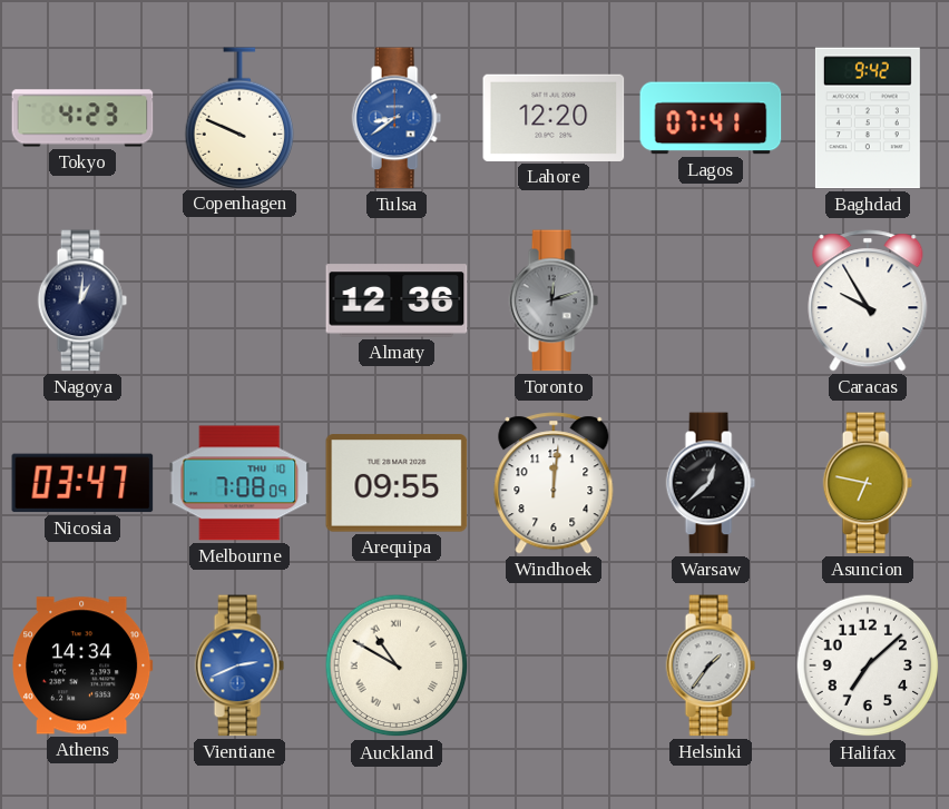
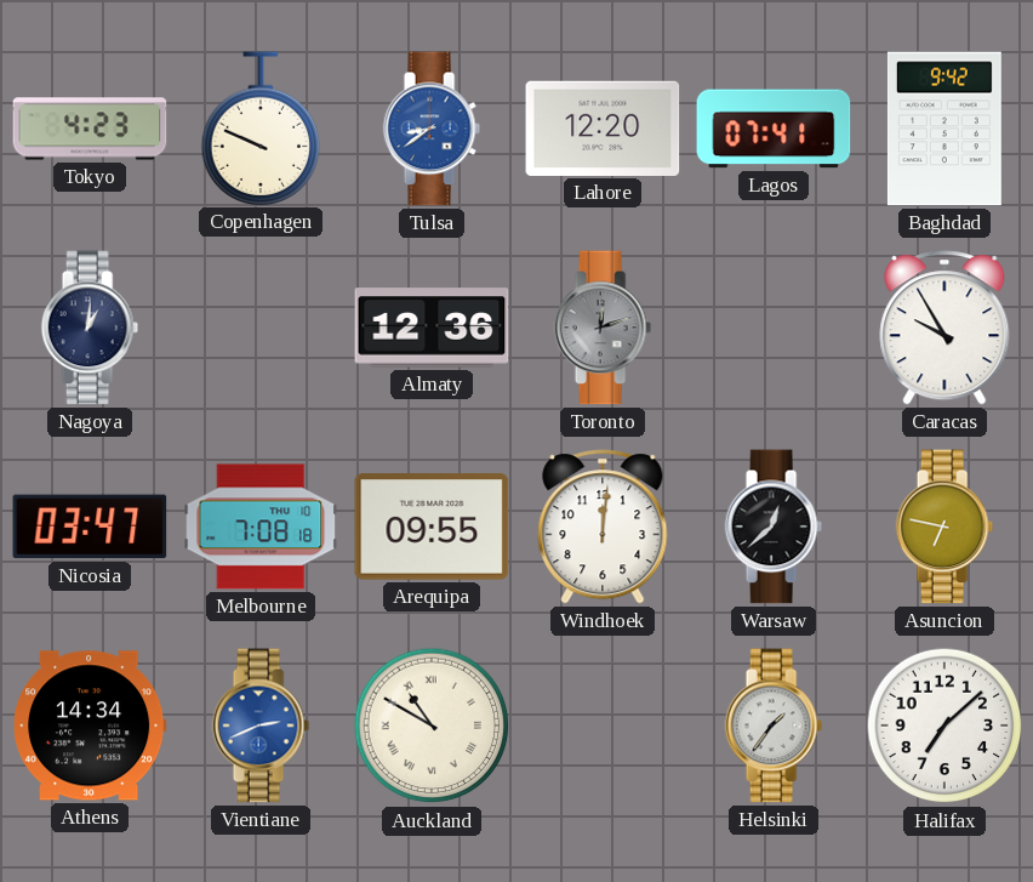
Melbourne: 7:08:09 -> 7:08:18 (261, 527)
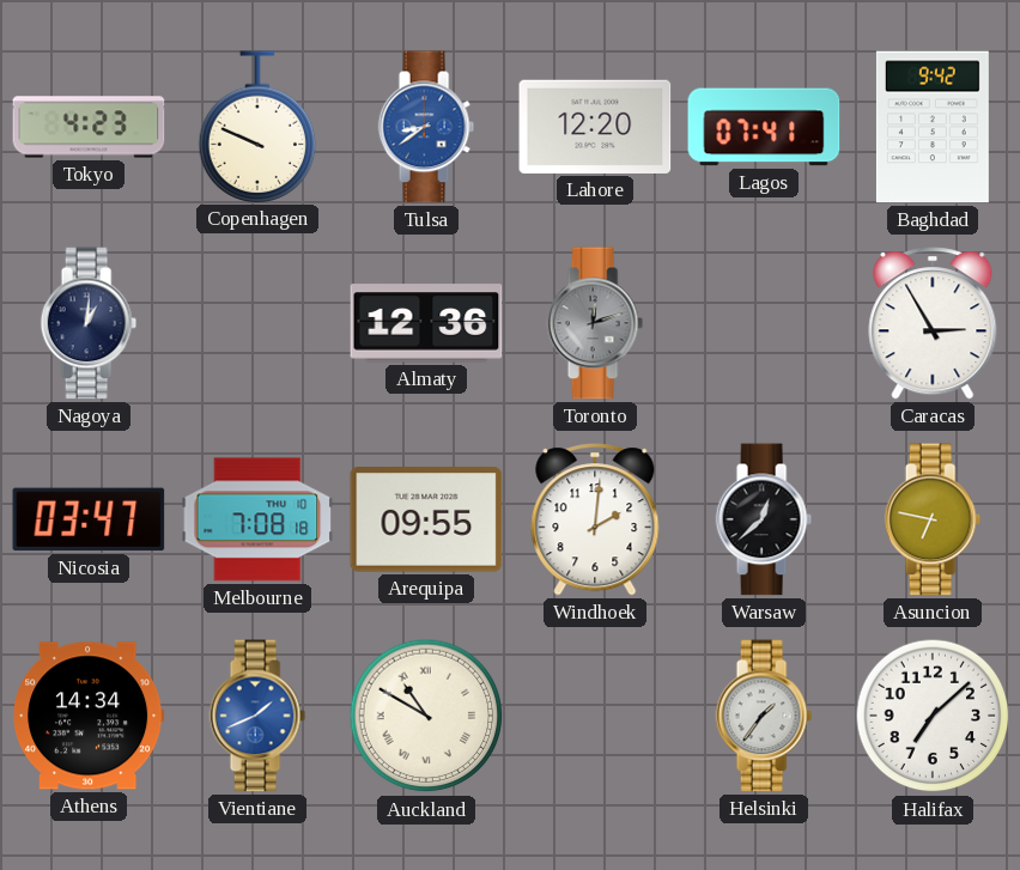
Caracas: 9:55 -> 2:55 (933, 323)
Windhoek: 12:01 -> 2:01 (595, 519)
Vientiane: 2:41 -> 1:41 (257, 716)
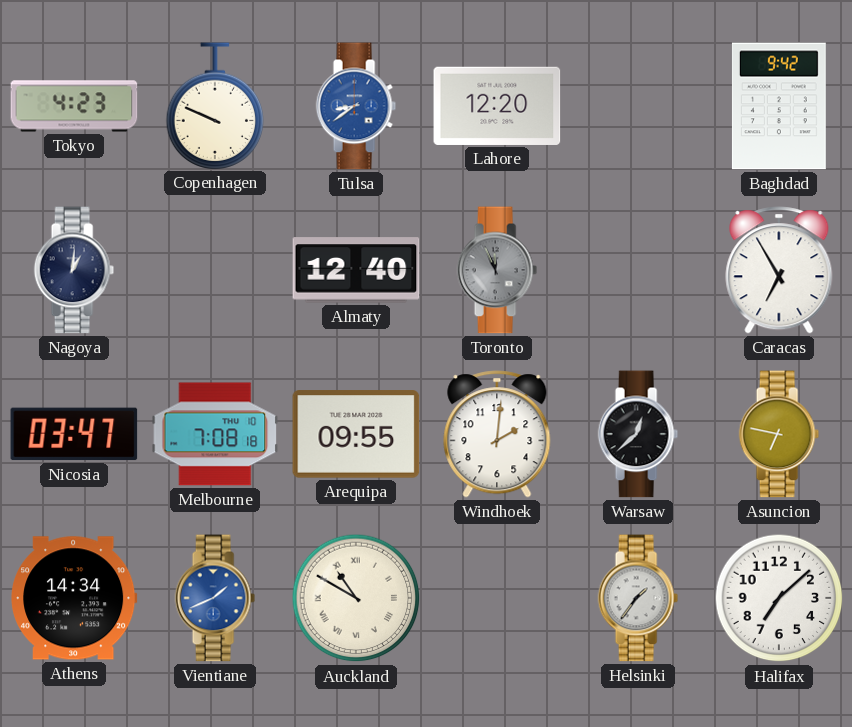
Lagos: 07:41 -> none (764, 127)
Almaty: 12:36 -> 12:40 (356, 270)
Toronto: 12:12 -> 11:56 (497, 270)
Caracas: 2:55 -> 6:55 (779, 270)
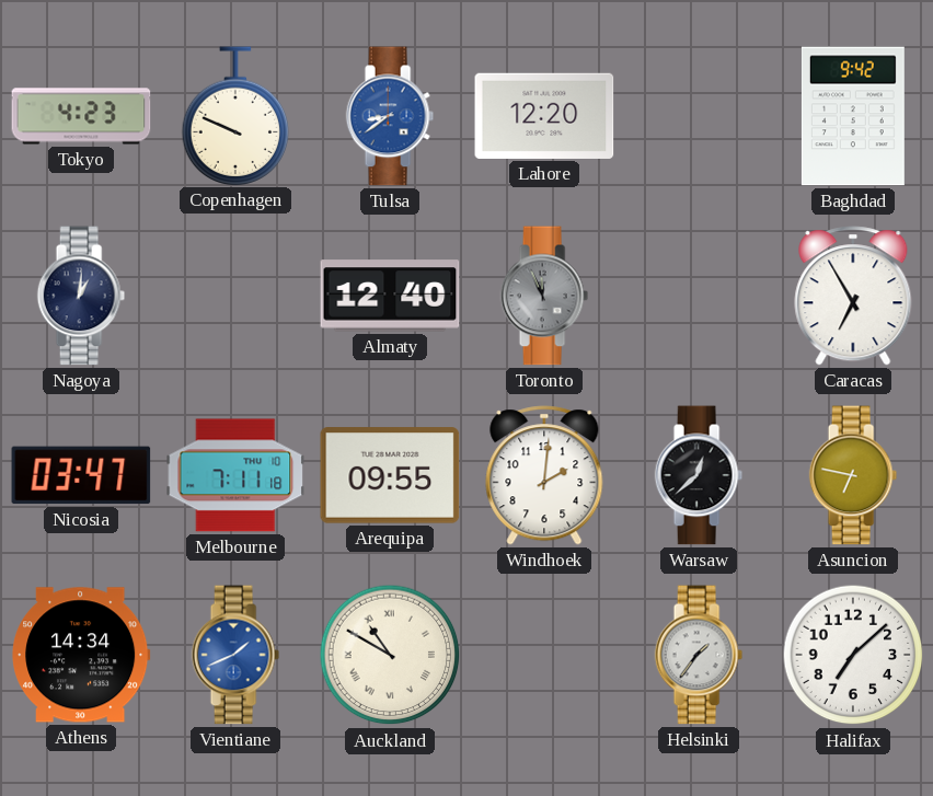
Melbourne: 7:08 -> 7:11 (235, 475)
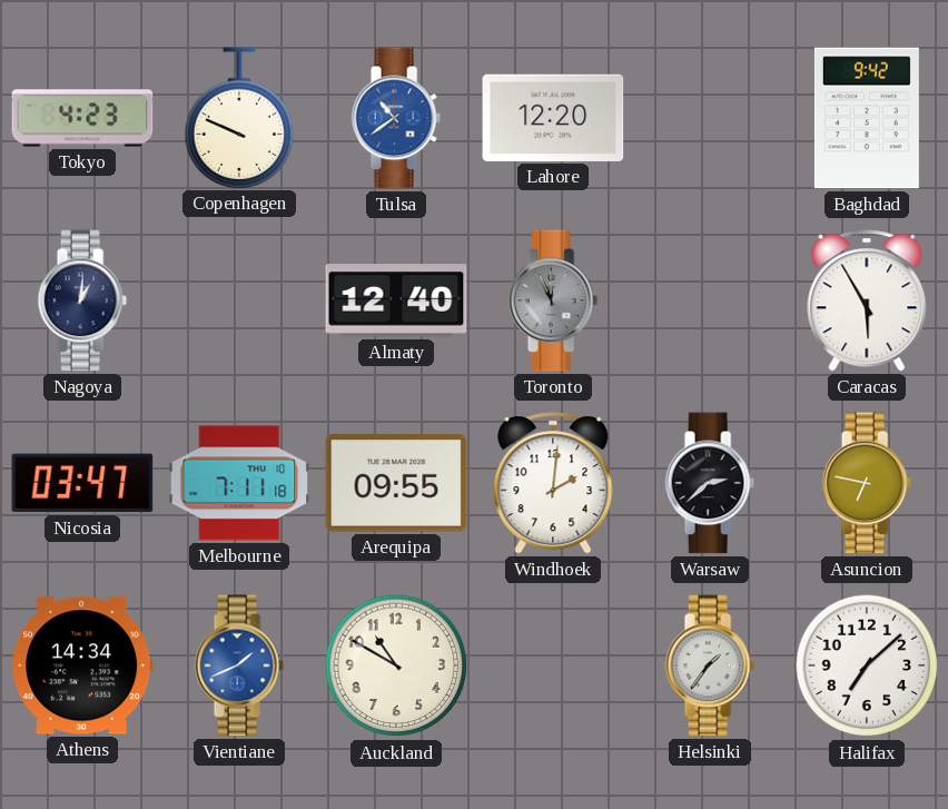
Tulsa: 8:39 -> 10:39 (396, 118)
Caracas: 6:55 -> 5:55 (867, 300)
Warsaw: 12:38 -> 2:38 (710, 483)
Auckland numerals: Roman -> Arabic (396, 665)
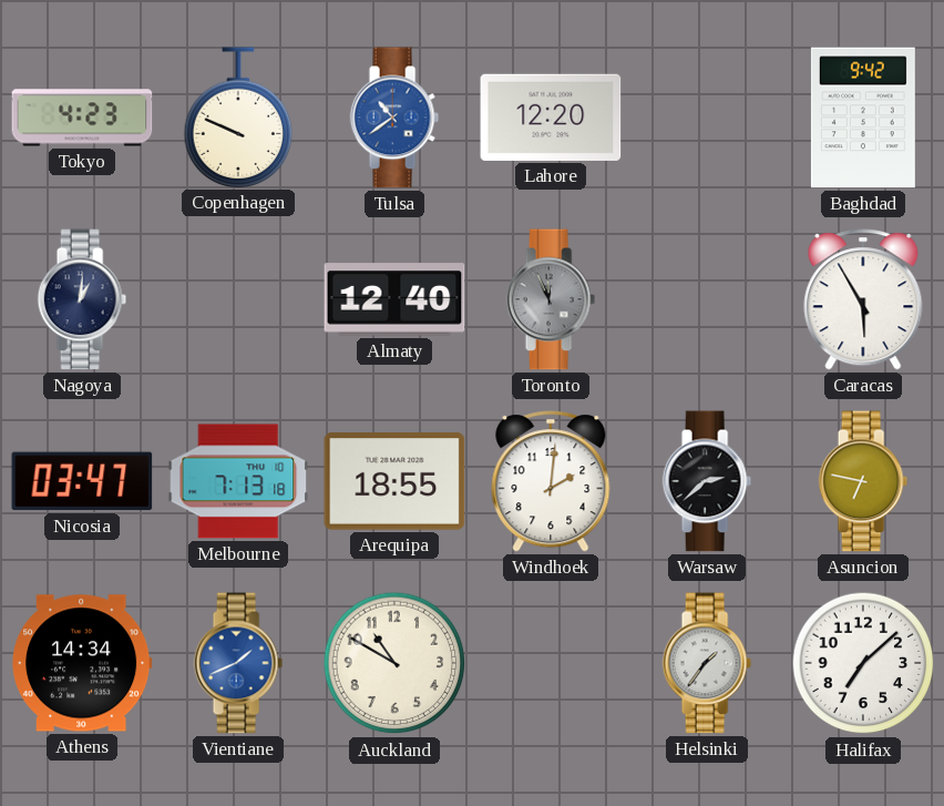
Melbourne: 7:11 -> 7:13 (238, 481)
Arequipa: 09:55 -> 18:55 (394, 481)
